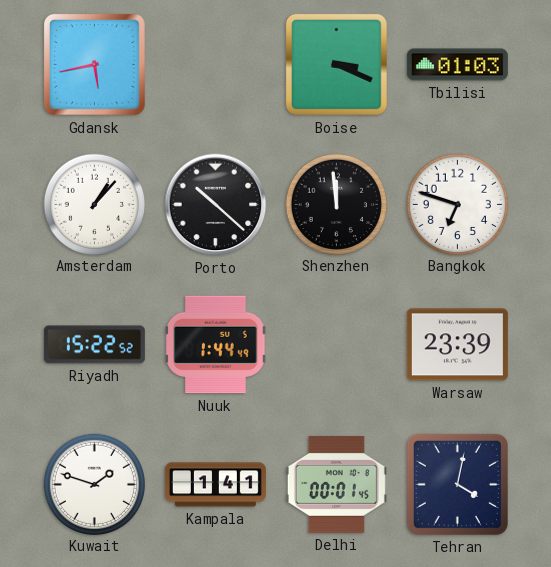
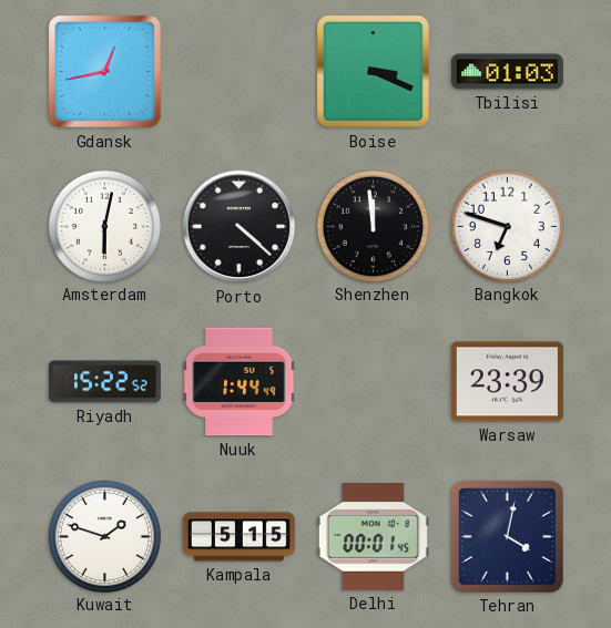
Gdansk: 5:43 -> 12:43 (104, 71)
Amsterdam: 1:07 -> 6:02 (104, 226)
Porto: 10:22 -> 4:22 (240, 227)
Kampala: 1:41 -> 5:15 (238, 537)
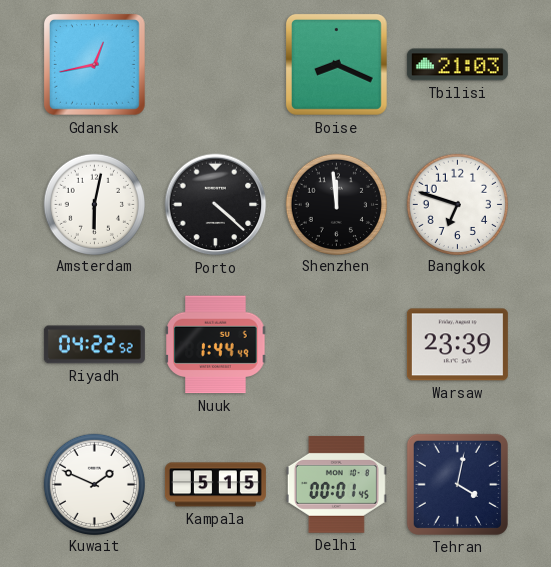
Boise: 3:19 -> 8:19 (336, 64)
Tbilisi: 01:03 -> 21:03 (457, 65)
Riyadh: 15:22 -> 04:22 (94, 345)
Kuwait: 1:48 -> 1:49 (94, 484)
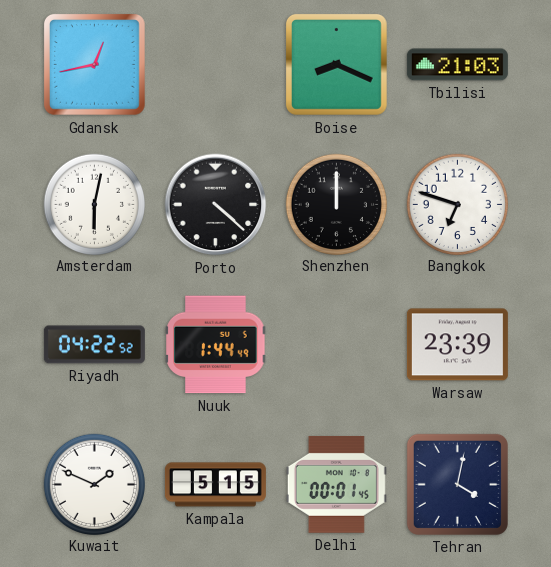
Shenzhen: 11:59 -> 12:00 (336, 204)
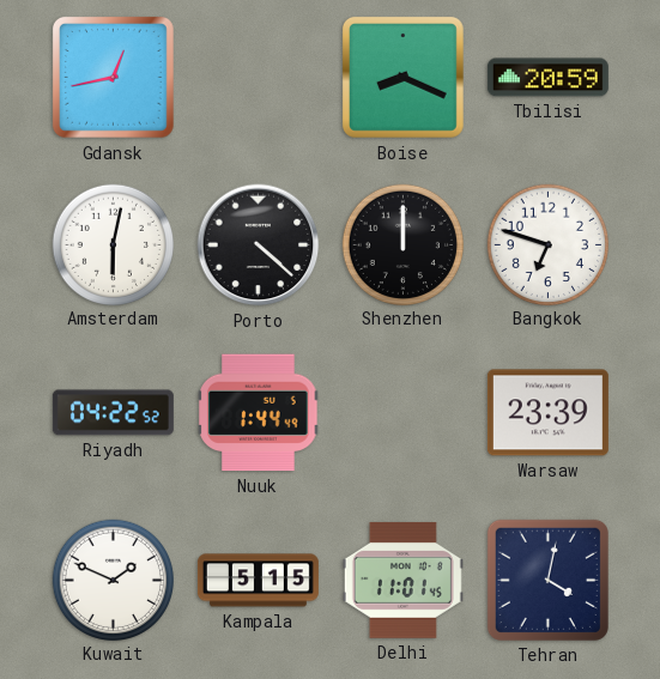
Tbilisi: 21:03 -> 20:59 (547, 78)
Delhi: 00:01 -> 11:01 (402, 580)
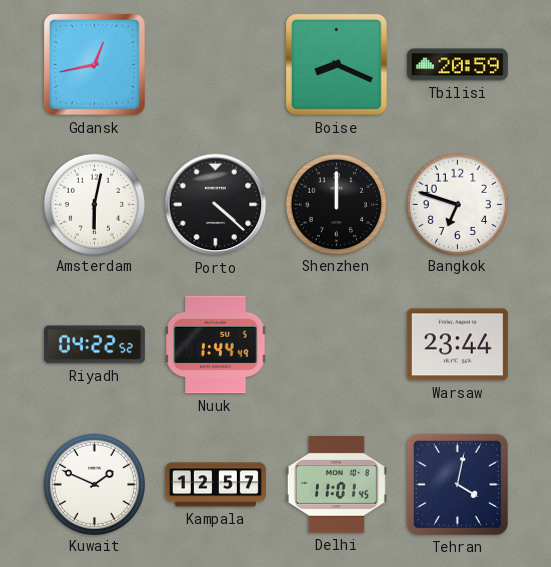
Warsaw: 23:39 -> 23:44 (457, 345)
Kampala: 5:15 -> 12:57 (215, 485)
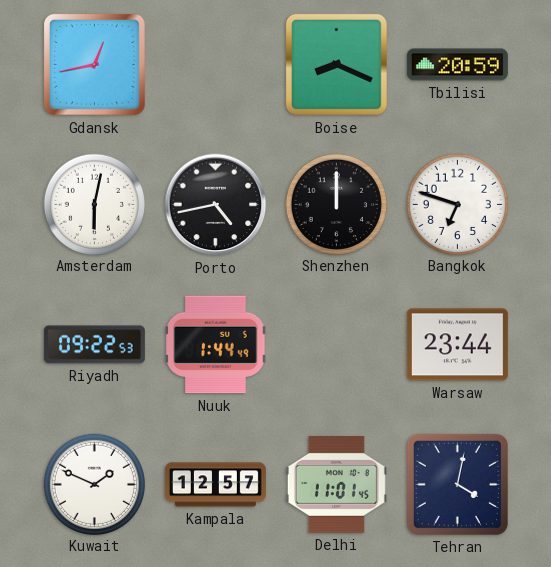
Porto: 4:22 -> 4:43 (216, 205)
Riyadh: 04:22 -> 09:22 (94, 345)
